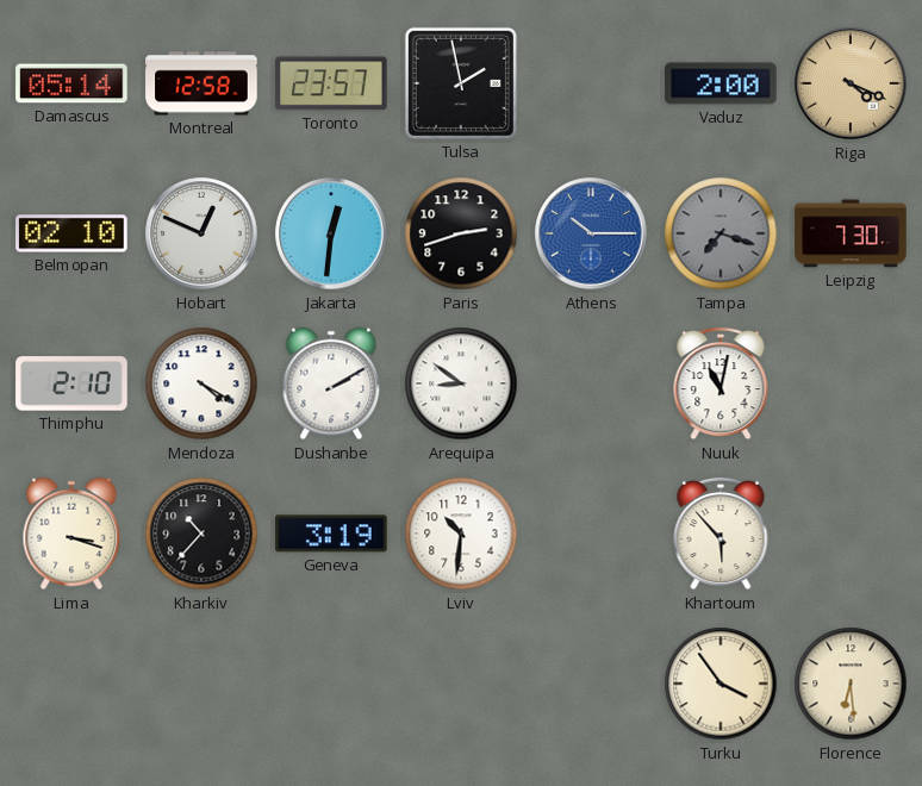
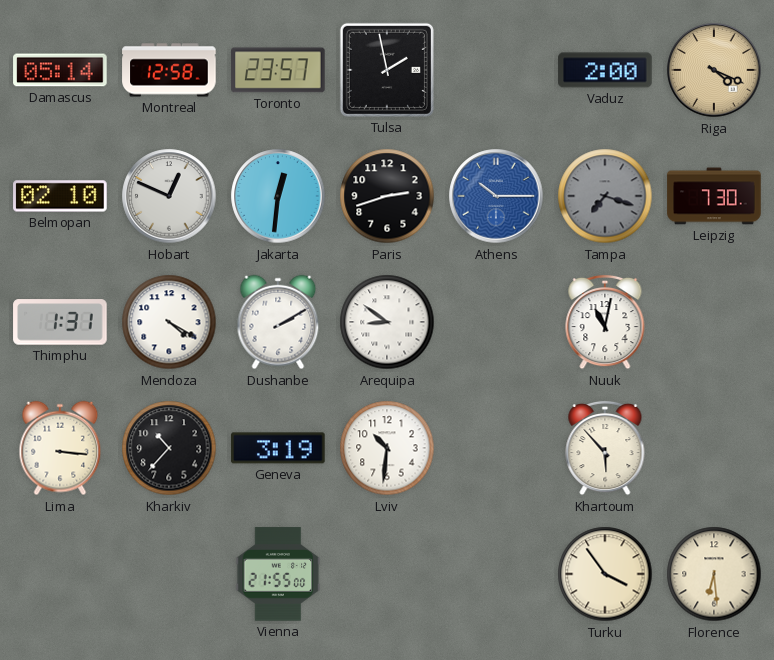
Thimphu: 2:10 -> 1:31 (60, 322)
Lima: 3:18 -> 3:16 (60, 448)
Vienna: none -> 21:55 (278, 574)
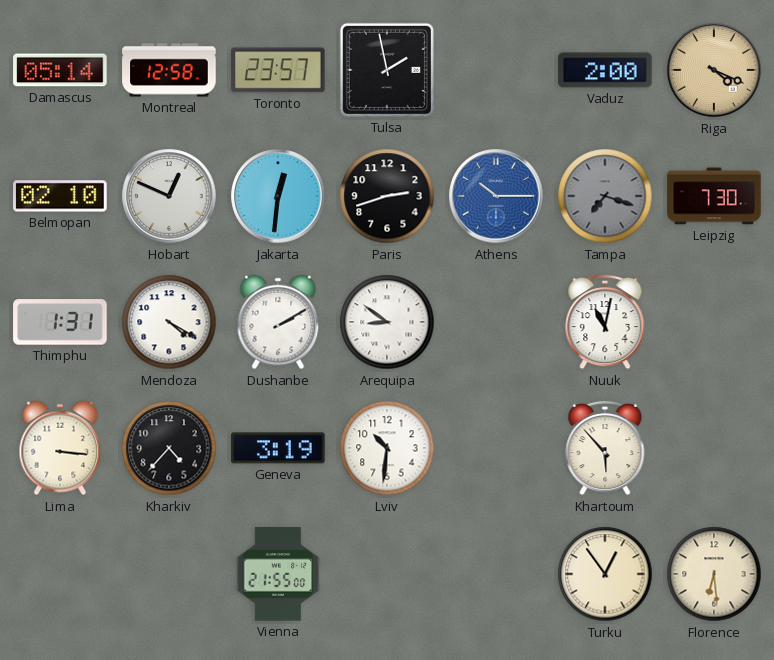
Kharkiv: 10:37 -> 4:37 (169, 448)
Turku: 3:54 -> 12:54 (605, 574)
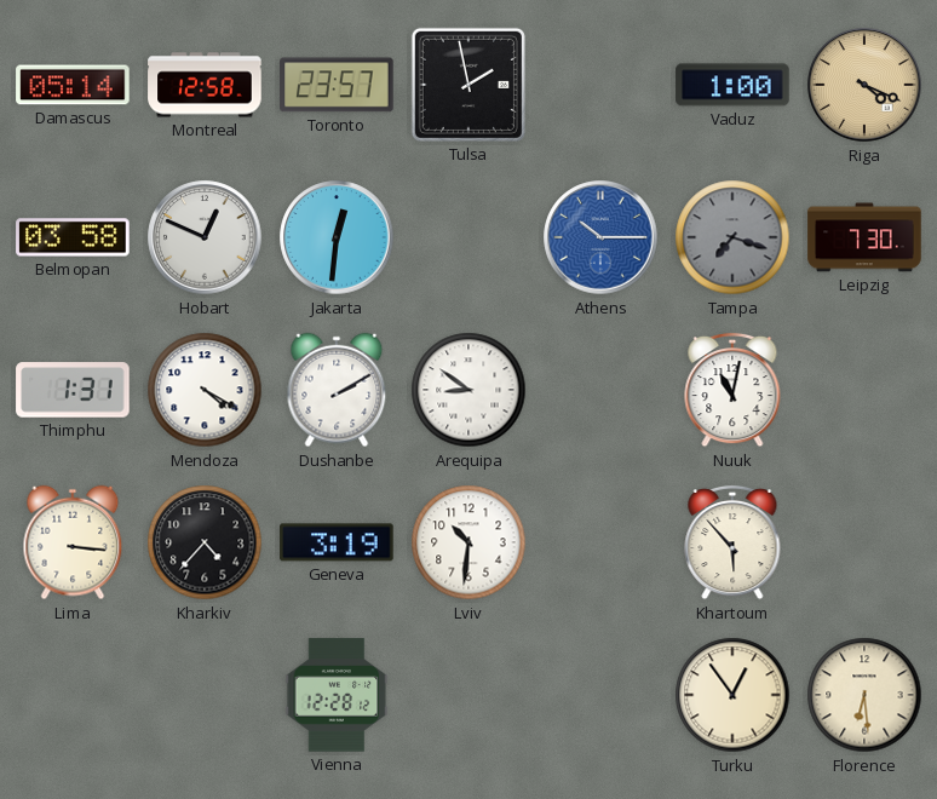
Vaduz: 2:00 -> 1:00 (732, 85)
Belmopan: 02:10 -> 03:58 (73, 237)
Paris: 2:42 -> none (387, 196)
Vienna: 21:55 -> 12:28 (337, 695)
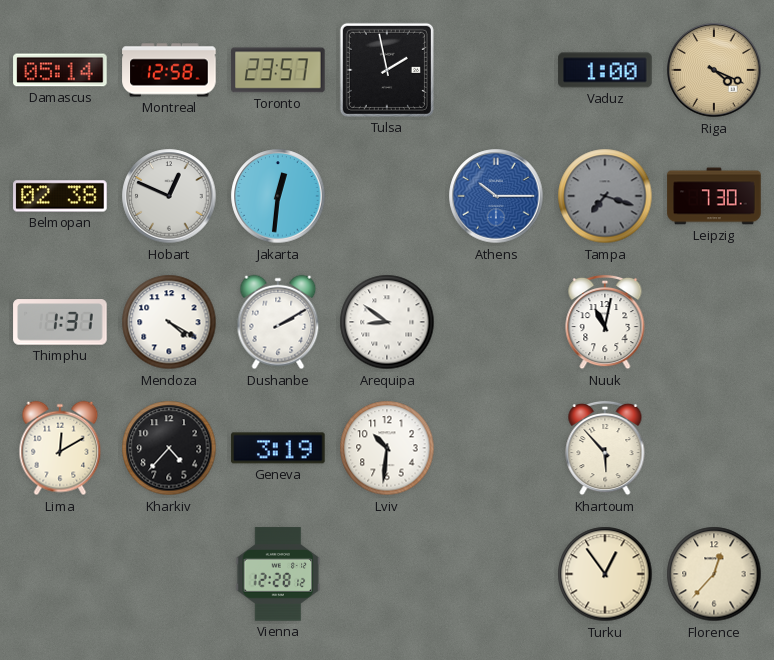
Belmopan: 03:58 -> 02:38 (60, 196)
Lima: 3:16 -> 12:10 (60, 448)
Florence: 6:29 -> 12:37 (714, 574)
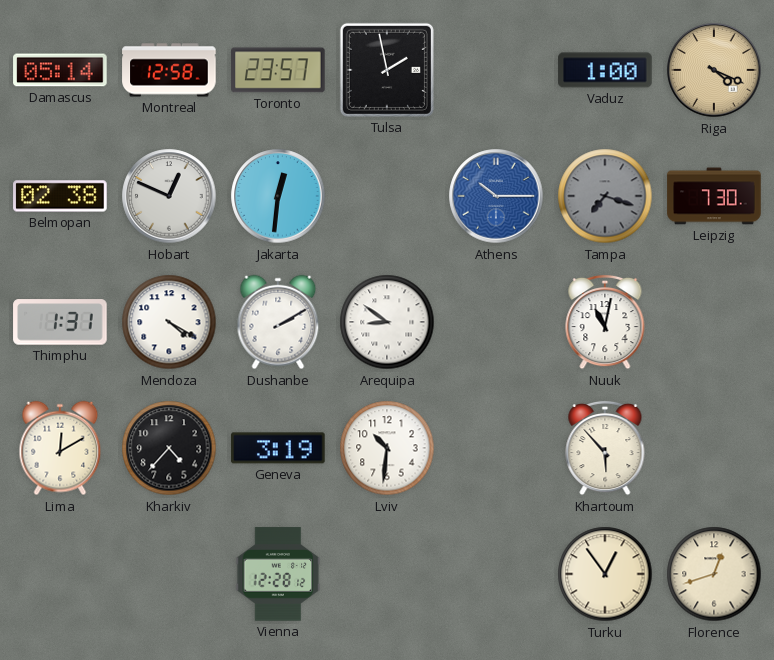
Florence: 12:37 -> 12:42 (714, 574)
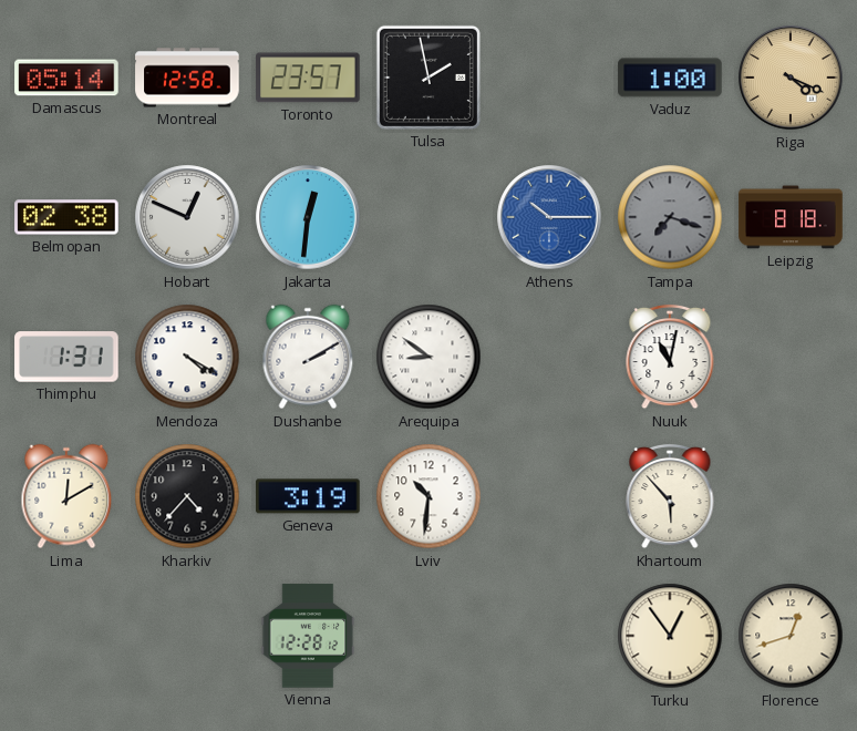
Leipzig: 7:30 -> 8:18 (791, 217)
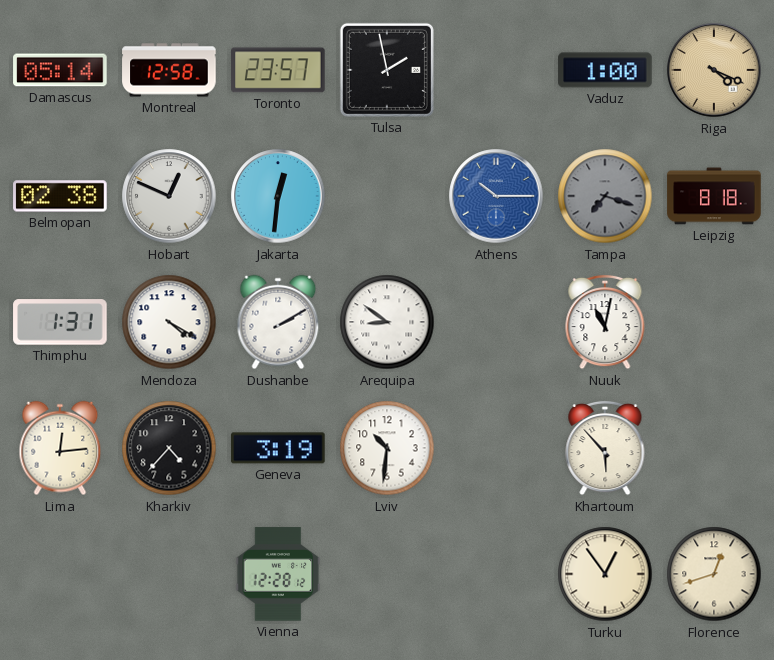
Lima: 12:10 -> 12:14 (60, 448)
